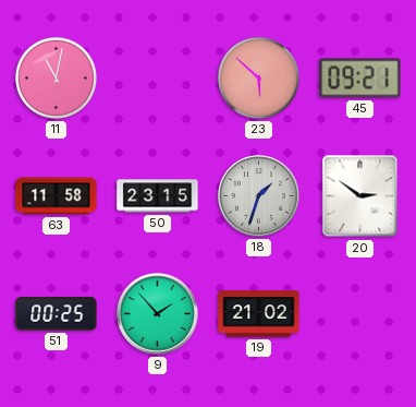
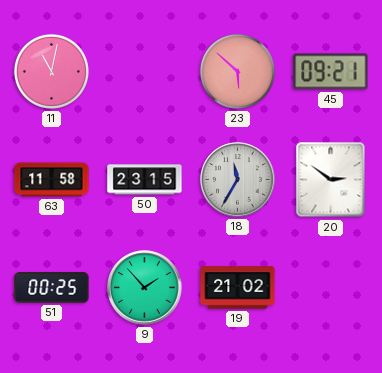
18: 1:33 -> 11:35 (238, 180)
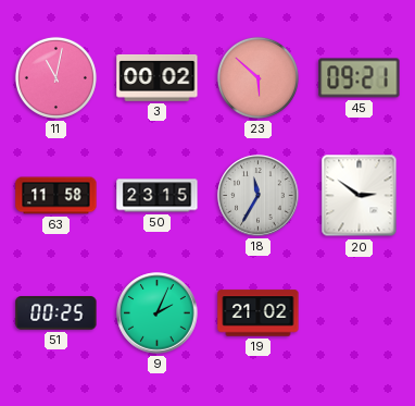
3: none -> 00:02 (158, 77)
9: 1:53 -> 2:04 (158, 313)
